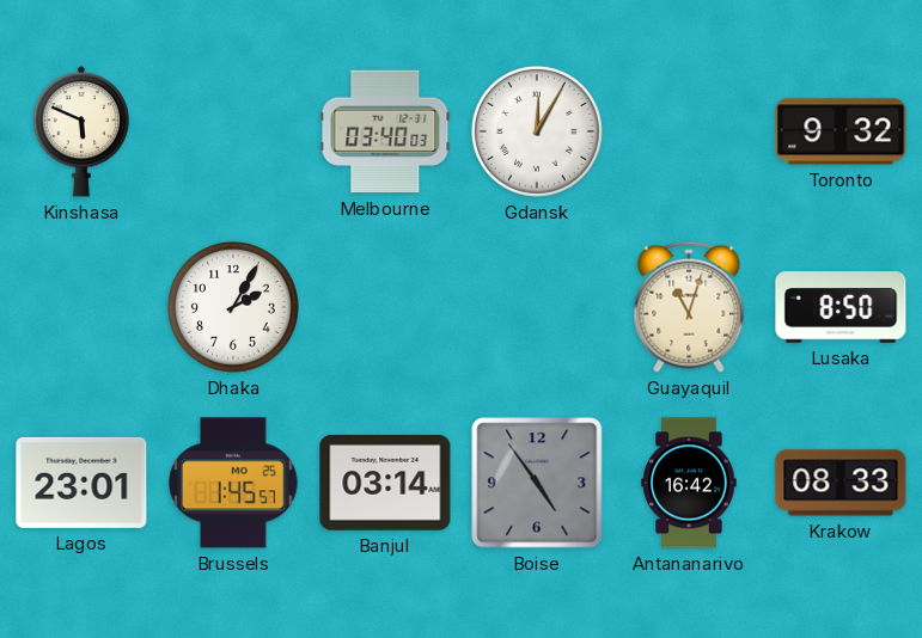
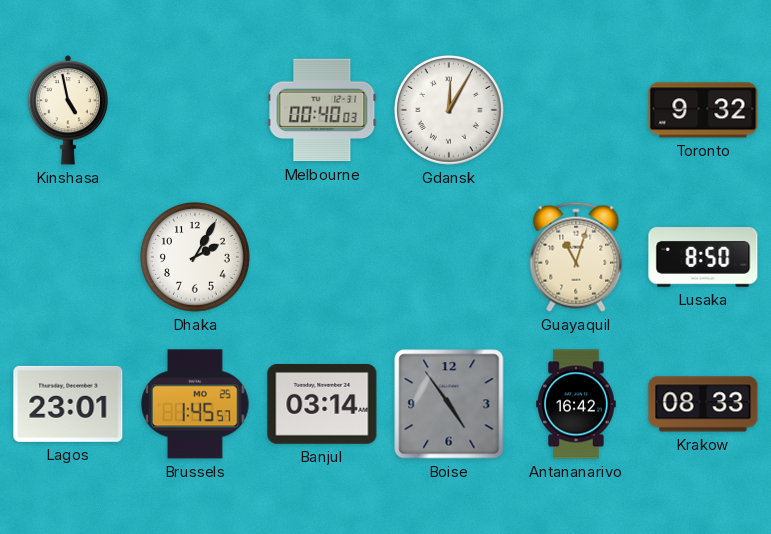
Kinshasa: 5:49 -> 4:58 (67, 110)
Melbourne: 03:40 -> 00:40 (322, 110)
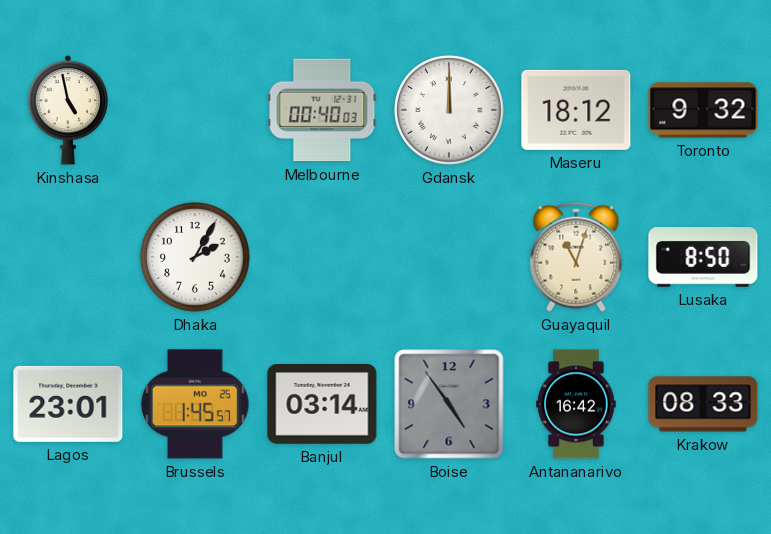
Gdansk: 12:05 -> 12:00 (449, 110)
Maseru: none -> 18:12 (576, 110)
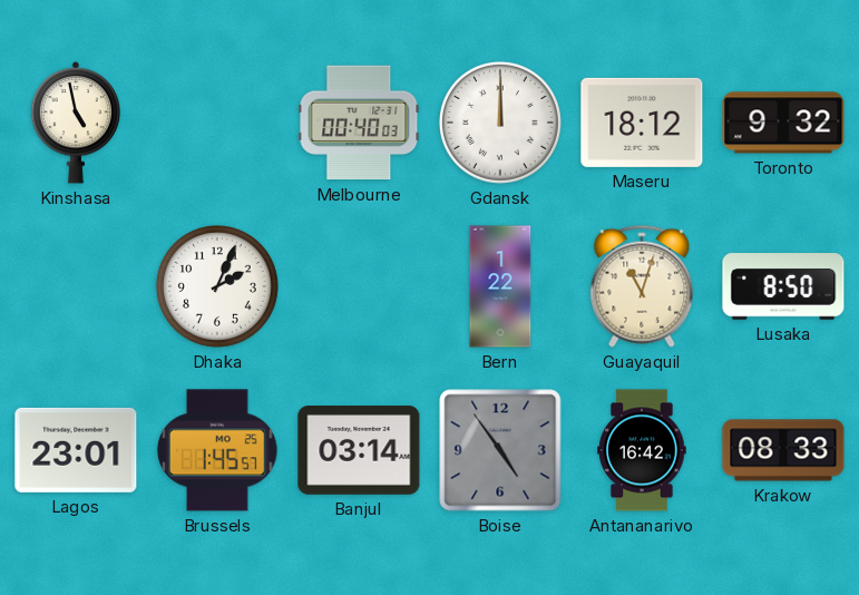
Dhaka: 2:05 -> 2:04 (217, 286)
Bern: none -> 1:22 (500, 286)
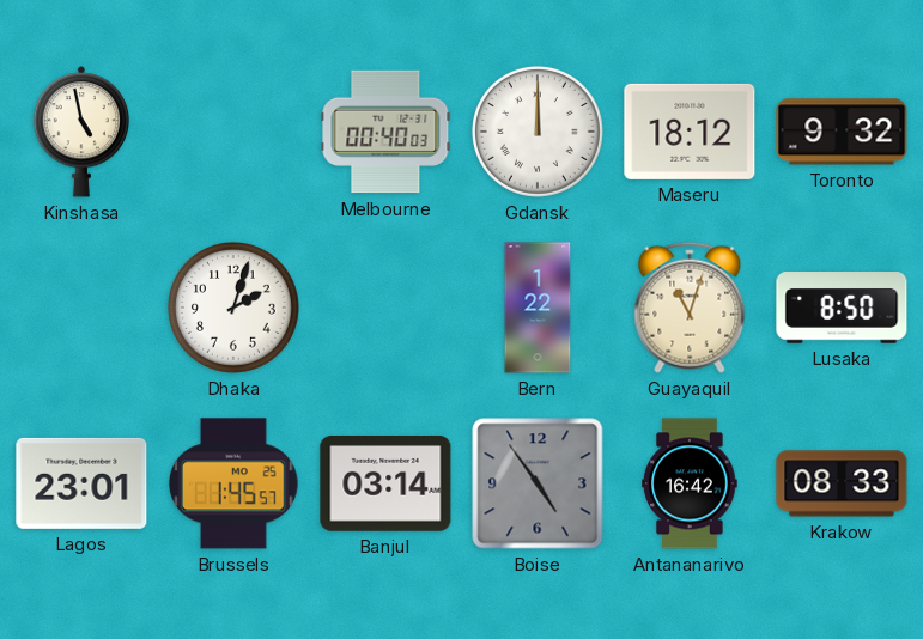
Dhaka: 2:04 -> 2:03 (233, 308)
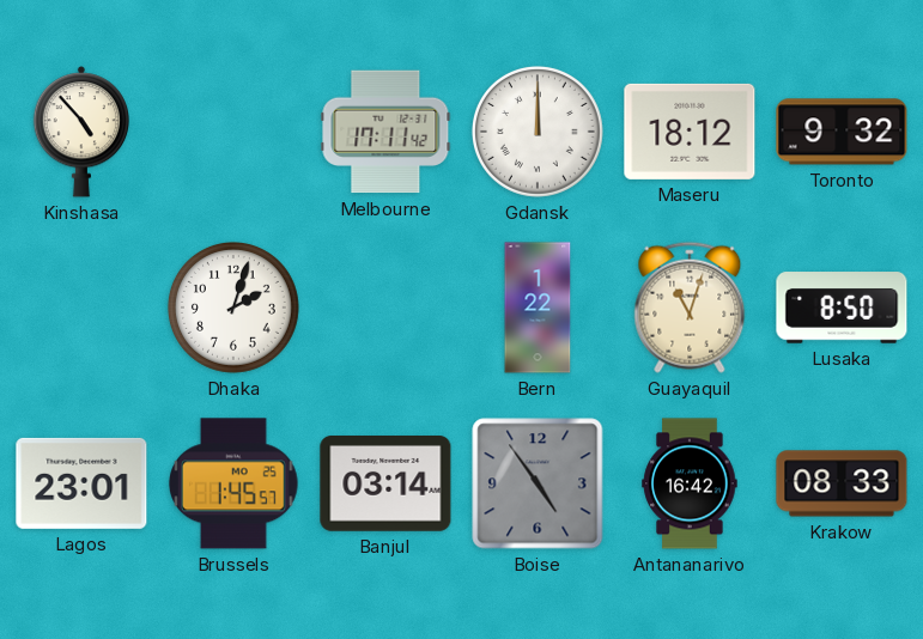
Kinshasa: 4:58 -> 4:53 (80, 132)
Melbourne: 00:40 -> 17:11 (385, 132)
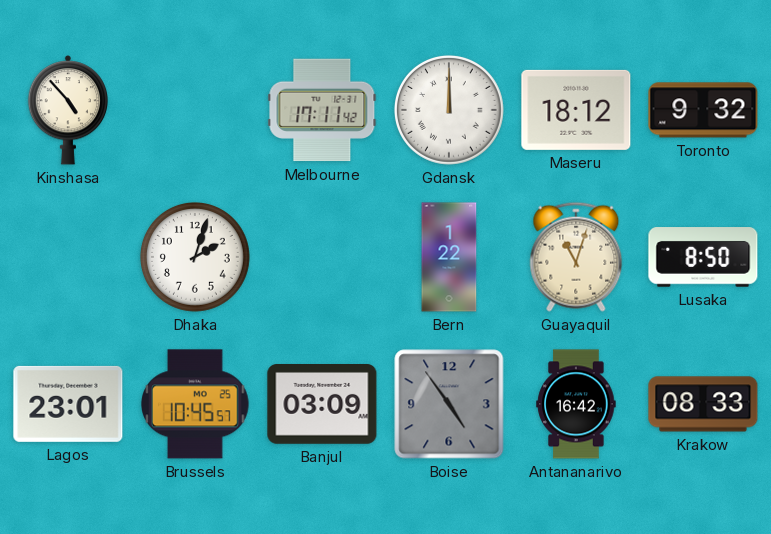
Brussels: 1:45 -> 10:45 (195, 404)
Banjul: 03:14 -> 03:09 (322, 405)
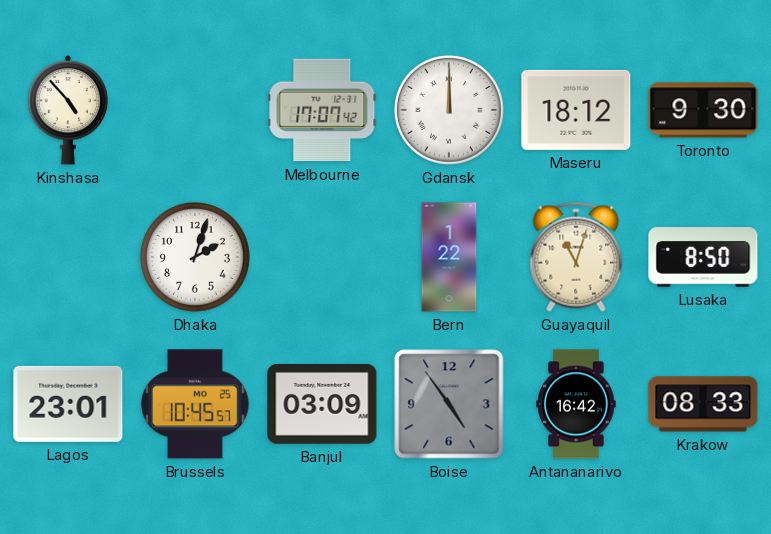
Melbourne: 17:11 -> 17:07 (322, 110)
Toronto: 9:32 -> 9:30 (703, 110)
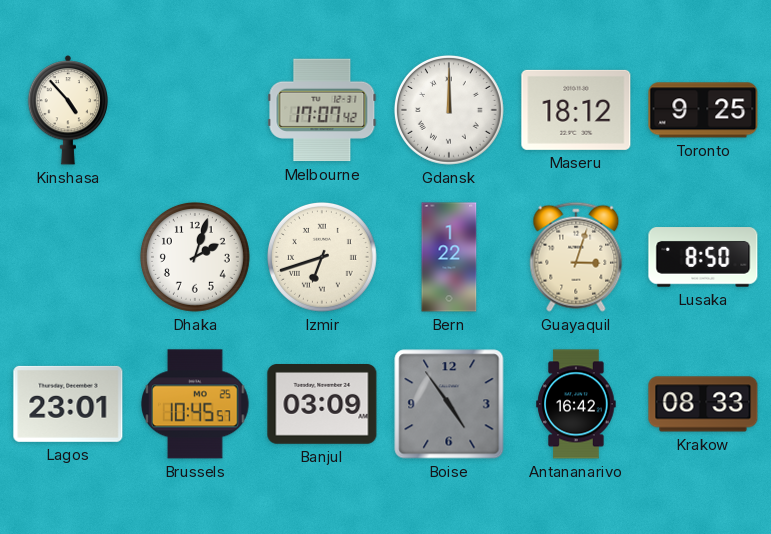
Toronto: 9:30 -> 9:25 (703, 110)
Izmir: none -> 6:42 (322, 257)
Guayaquil: 11:03 -> 3:03 (576, 257)
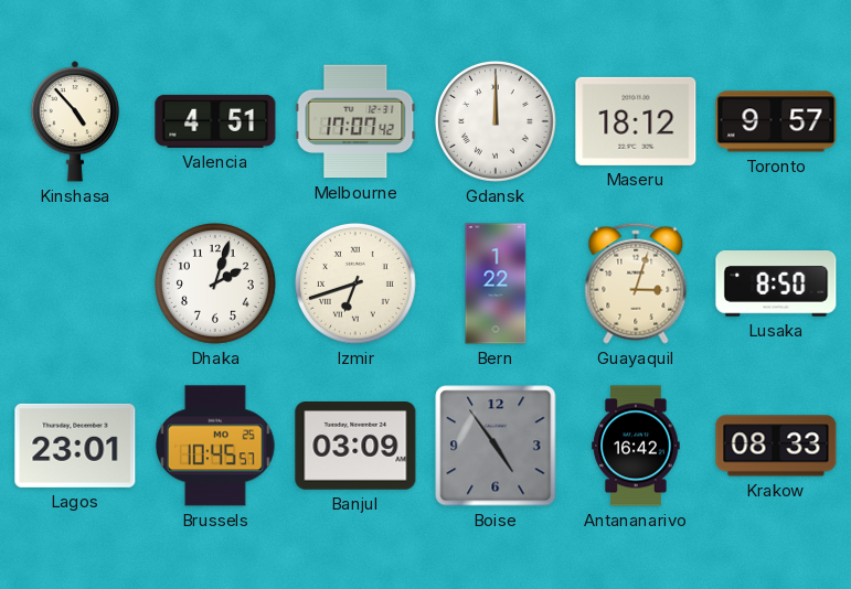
Valencia: none -> 4:51 (215, 121)
Toronto: 9:25 -> 9:57 (776, 121)
